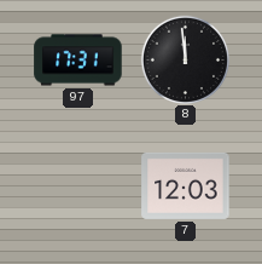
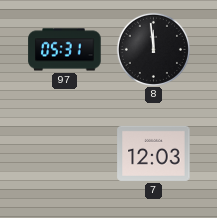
97: 17:31 -> 05:31 (65, 50)
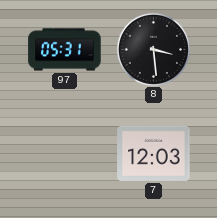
8: 11:59 -> 3:29 (153, 49)
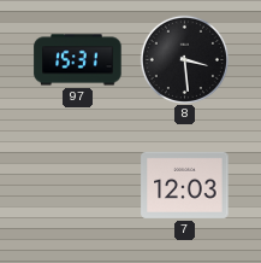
97: 05:31 -> 15:31 (78, 60)
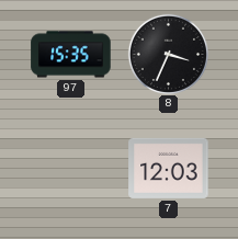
97: 15:31 -> 15:35 (71, 55)
8: 3:29 -> 3:34 (168, 54)
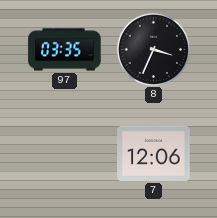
97: 15:35 -> 03:35 (65, 50)
7: 12:03 -> 12:06 (154, 153)
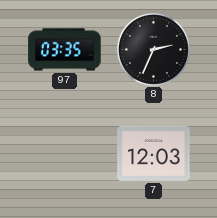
8: 3:34 -> 2:34 (153, 49)
7: 12:06 -> 12:03 (154, 153)
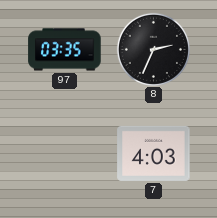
7: 12:03 -> 4:03 (154, 153)
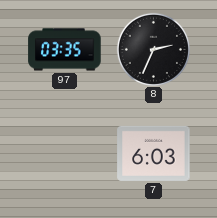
7: 4:03 -> 6:03 (154, 153)
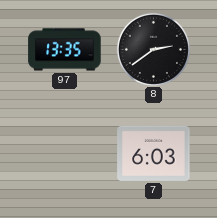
97: 03:35 -> 13:35 (65, 50)
8: 2:34 -> 2:39 (153, 49)
